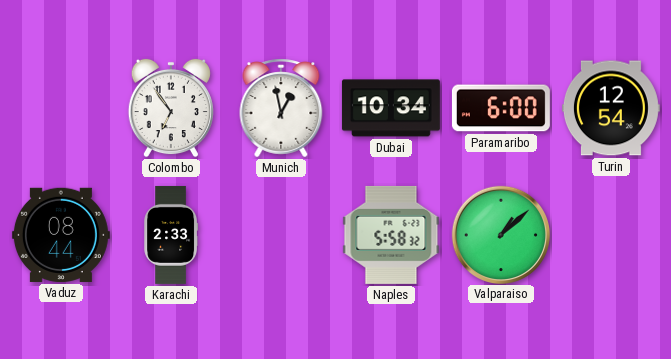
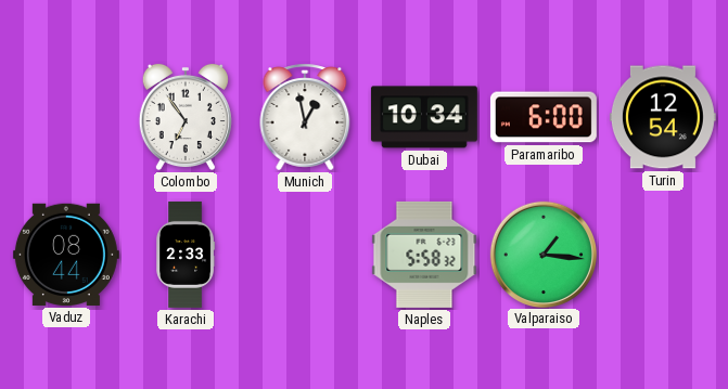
Valparaiso: 1:08 -> 1:16 (542, 254)
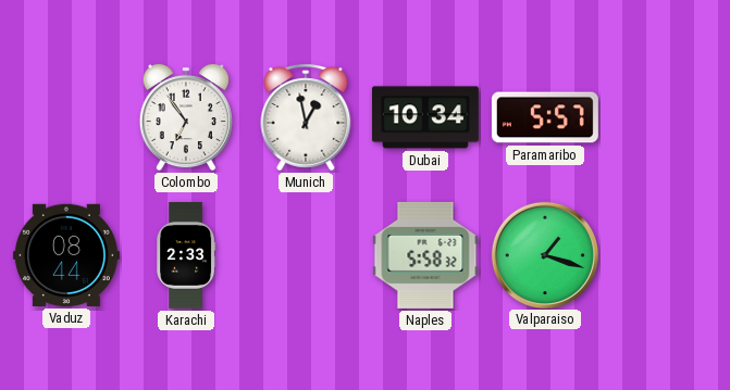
Paramaribo: 6:00 -> 5:57 (545, 117)
Turin: 12:54 -> none (663, 117)
Valparaiso: 1:16 -> 1:18 (544, 254)
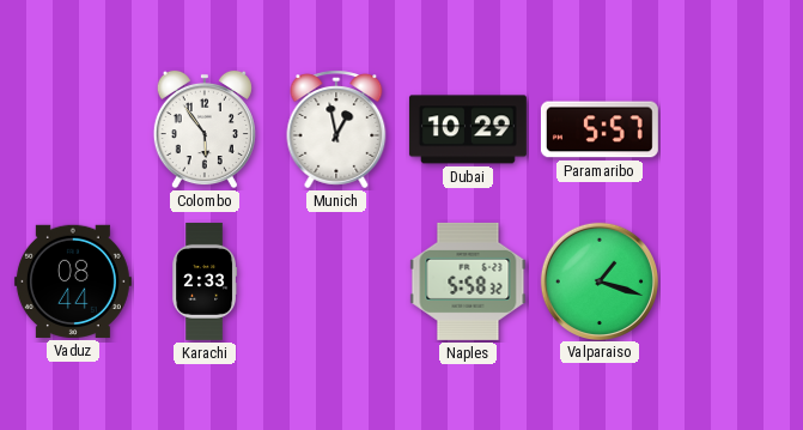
Colombo: 6:54 -> 5:54 (205, 129)
Dubai: 10:34 -> 10:29 (468, 129)
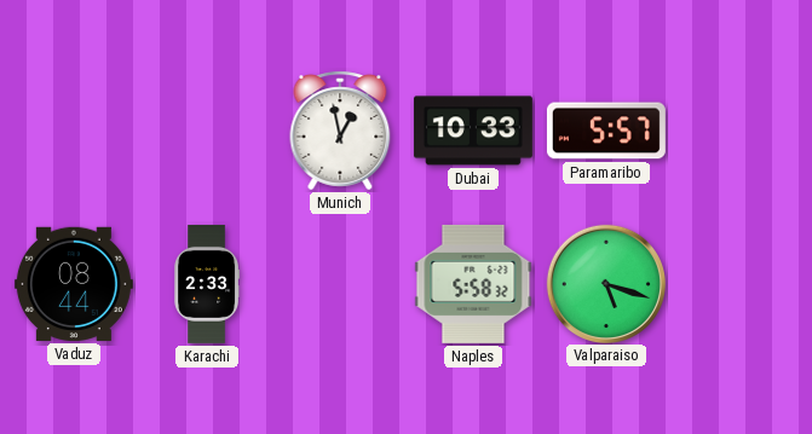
Colombo: 5:54 -> none (205, 129)
Dubai: 10:29 -> 10:33 (473, 131)
Valparaiso: 1:18 -> 5:18 (605, 283)
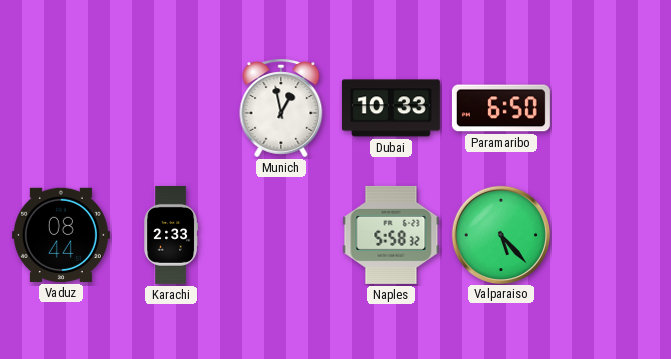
Paramaribo: 5:57 -> 6:50 (501, 108)
Valparaiso: 5:18 -> 5:23 (500, 234)
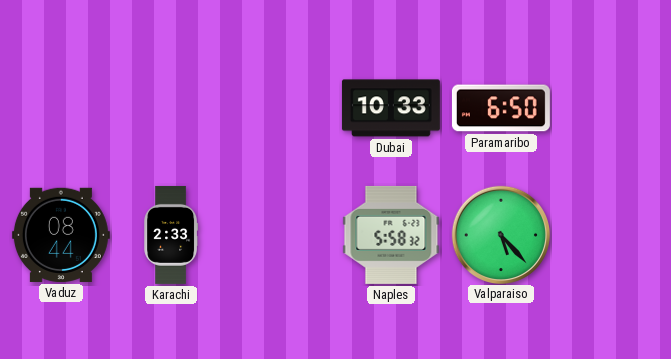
Munich: 12:58 -> none (281, 108)
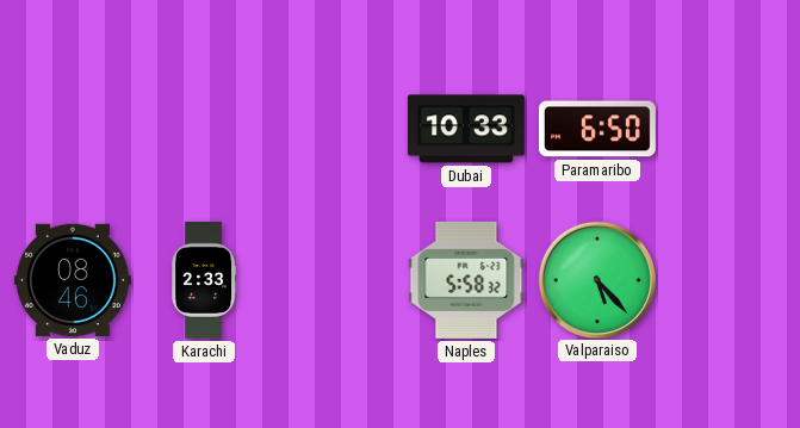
Vaduz: 08:44 -> 08:46 (73, 280)
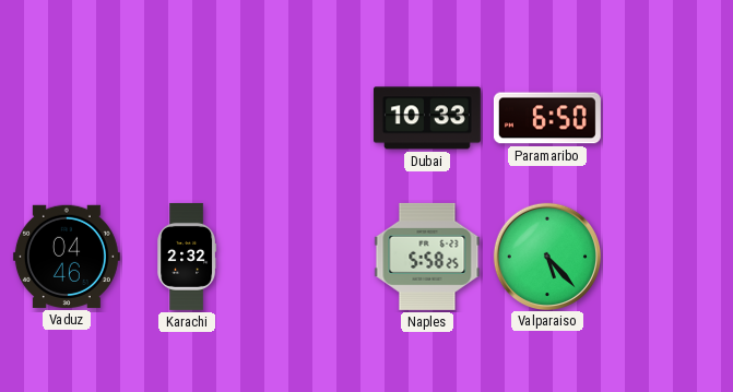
Vaduz: 08:46 -> 04:46 (67, 257)
Karachi: 2:33 -> 2:32 (187, 257)
Naples: 5:58:32 -> 5:58:25 (427, 257)
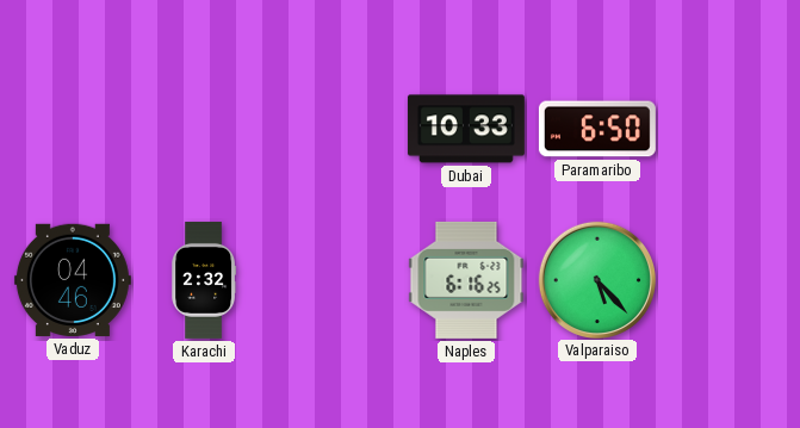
Naples: 5:58 -> 6:16 (466, 280)
